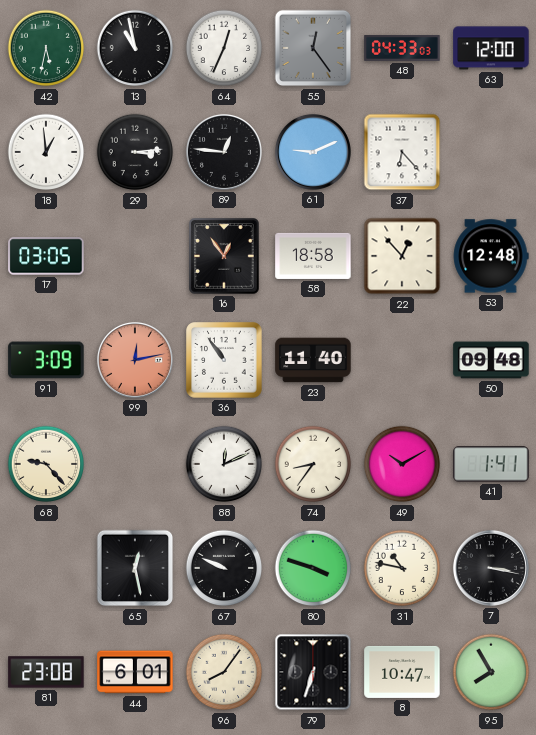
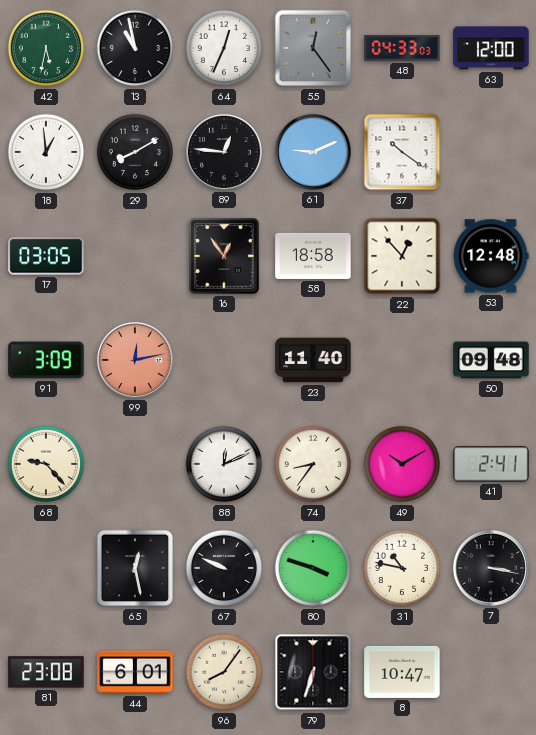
29: 3:14 -> 8:10 (135, 152)
37: 6:23 -> 10:21 (402, 152)
36: 10:54 -> none (224, 360)
41: 1:41 -> 2:41 (491, 464)
95: 7:55 -> none (491, 672)
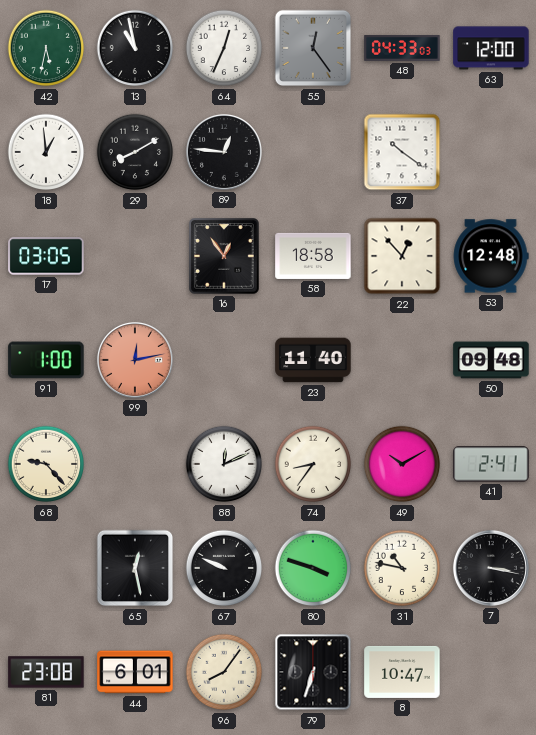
61: 9:11 -> none (313, 152)
91: 3:09 -> 1:00 (46, 360)
